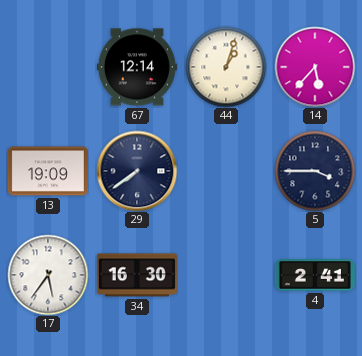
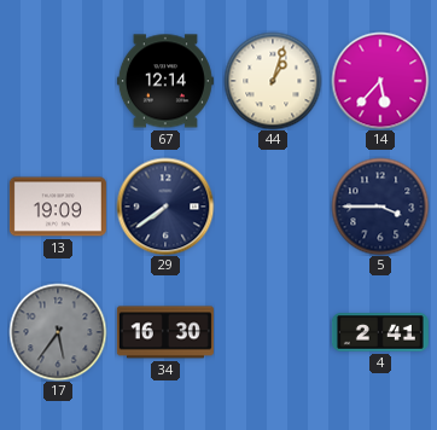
17 dial: white -> grey (58, 332)
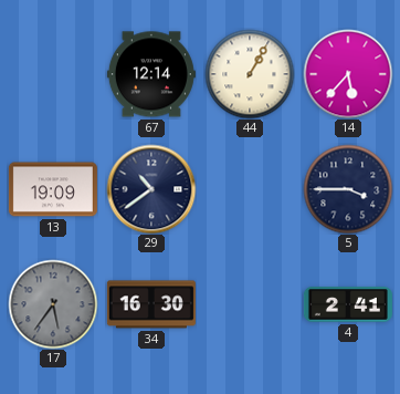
44: 1:03 -> 1:05 (250, 74)
29: 7:39 -> 10:39 (151, 189)
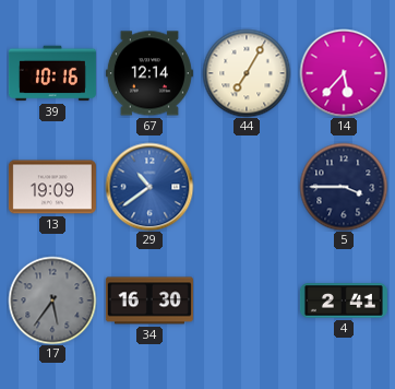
39: none -> 10:16 (52, 73)
44: 1:05 -> 7:05 (247, 73)
29 dial: navy -> blue (149, 187)
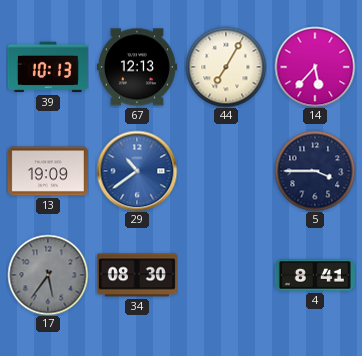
39: 10:16 -> 10:13 (48, 67)
67: 12:14 -> 12:13 (137, 67)
34: 16:30 -> 08:30 (137, 275)
4: 2:41 -> 8:41 (315, 275)
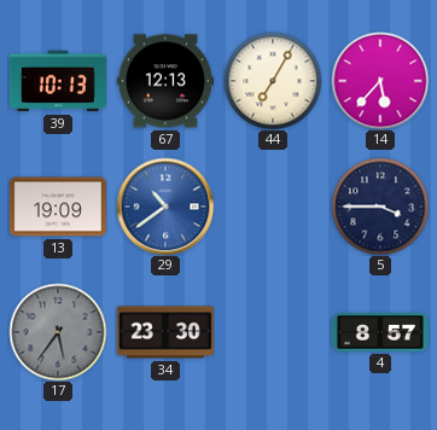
34: 08:30 -> 23:30 (165, 332)
4: 8:41 -> 8:57 (380, 332)
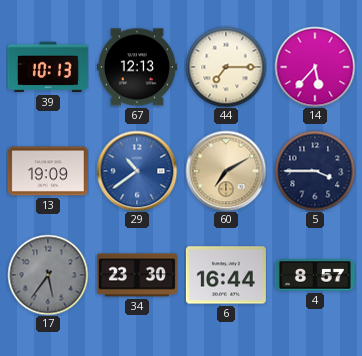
44: 7:05 -> 7:15 (226, 67)
60: none -> 7:10 (226, 171)
6: none -> 16:44 (226, 275)
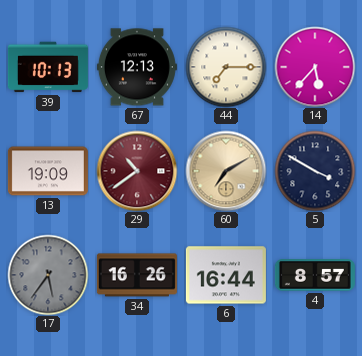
29 dial: blue -> burgundy (137, 171)
5: 3:45 -> 3:50 (315, 171)
34: 23:30 -> 16:26 (137, 275)
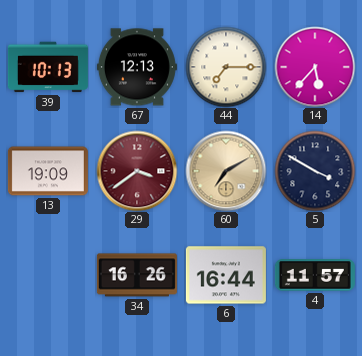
29: 10:39 -> 3:39 (137, 171)
17: 5:36 -> none (48, 275)
4: 8:57 -> 11:57 (315, 275)
